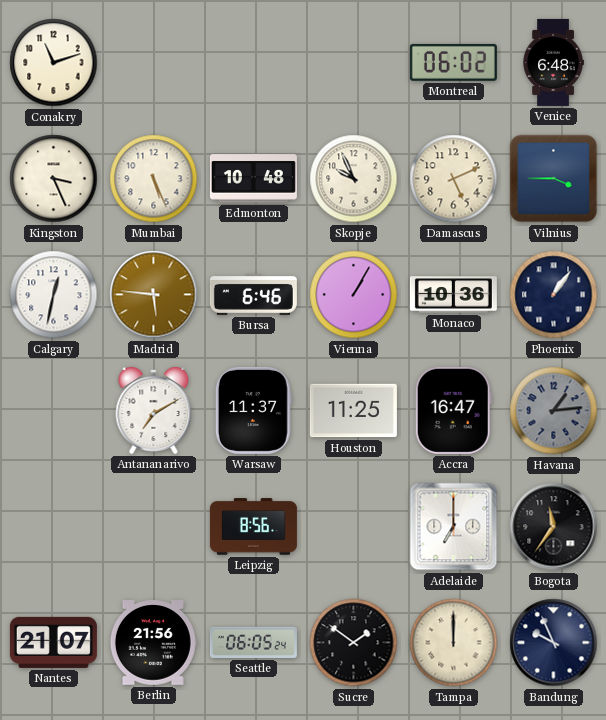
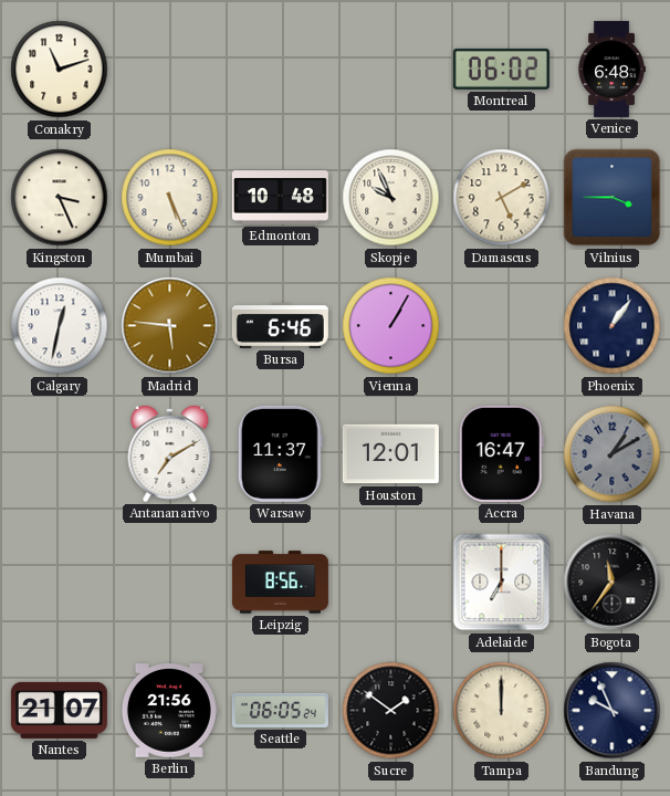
Damascus: 5:11 -> 5:10 (502, 198)
Monaco: 10:36 -> none (453, 295)
Houston: 11:25 -> 12:01 (390, 454)
Havana: 1:14 -> 1:10 (613, 454)
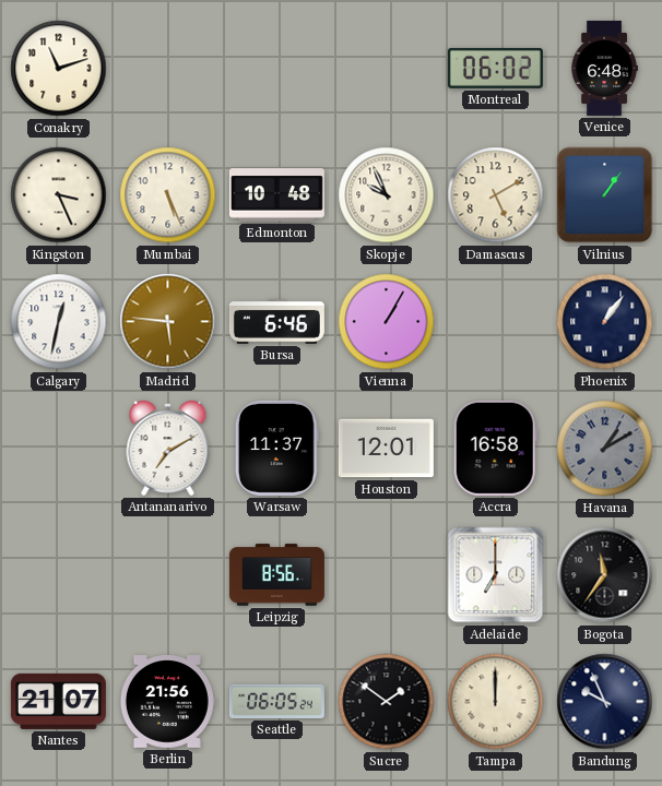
Vilnius: 3:45 -> 1:06 (605, 195)
Accra: 16:47 -> 16:58 (495, 448)
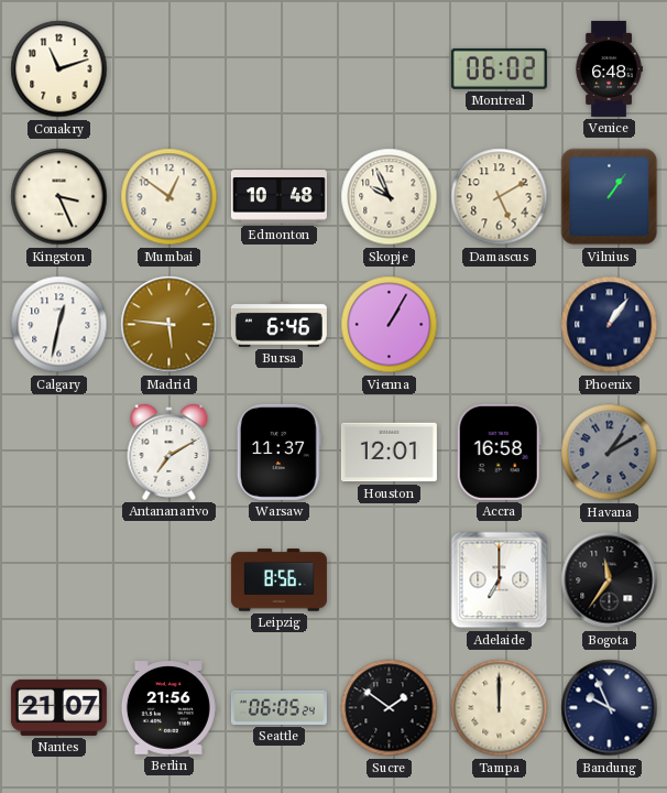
Mumbai: 5:26 -> 12:51 (170, 197)
